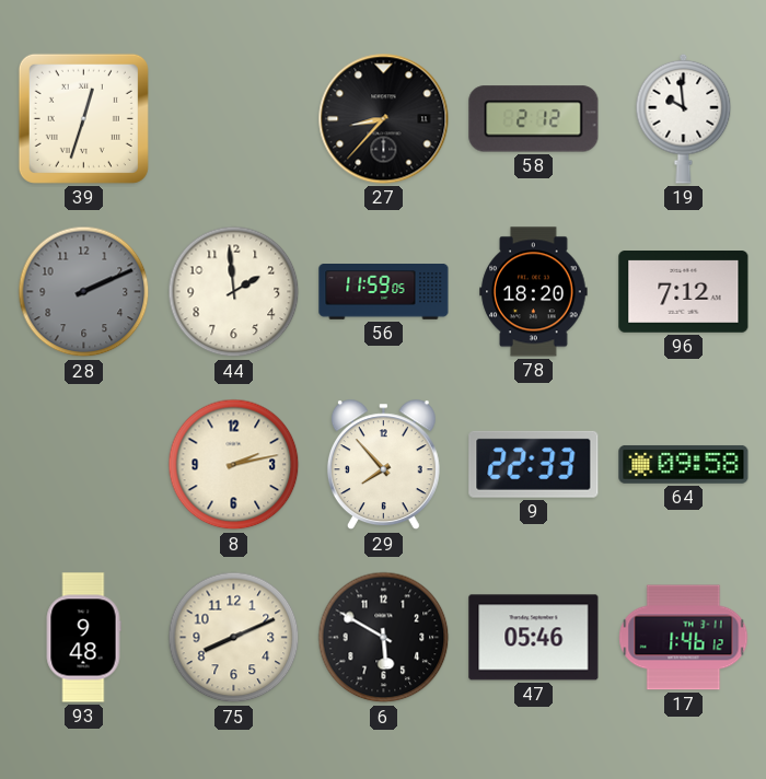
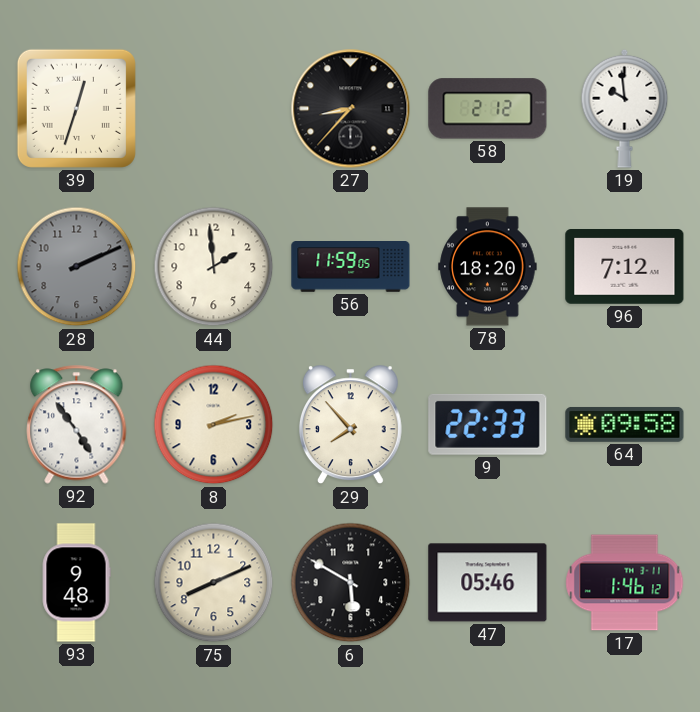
92: none -> 4:54 (77, 425)
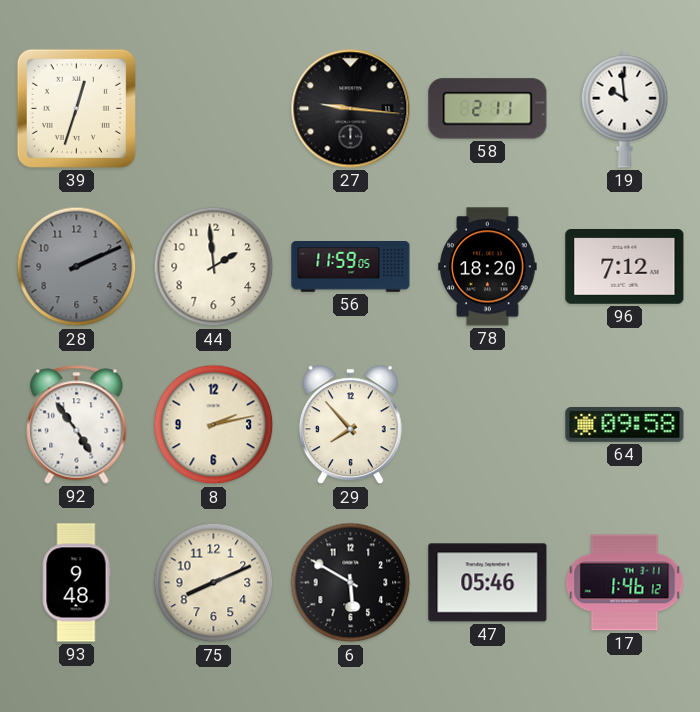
27: 8:37 -> 9:16 (351, 109)
58: 2:12 -> 2:11 (488, 109)
9: 22:33 -> none (488, 424)
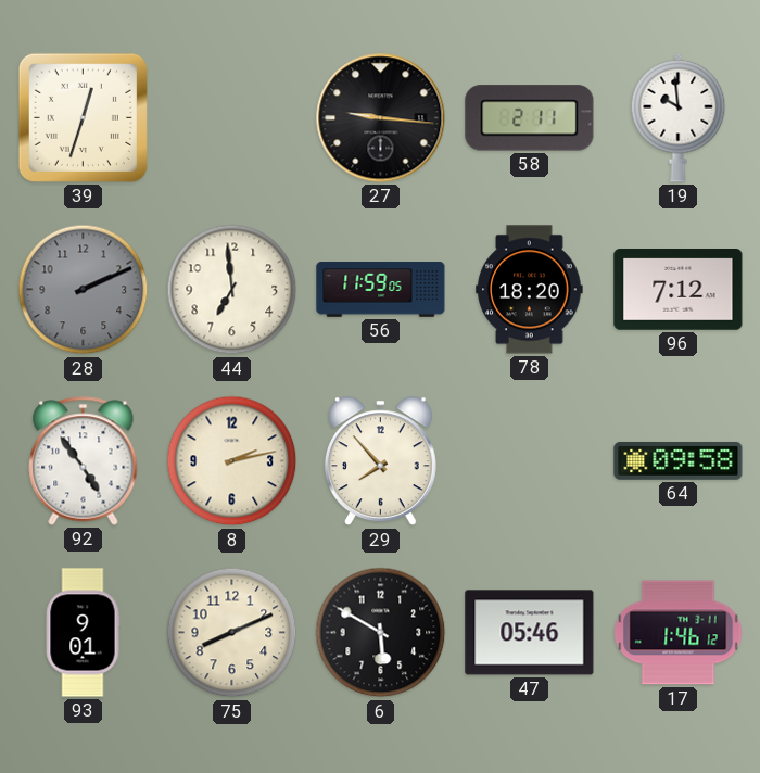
44: 1:59 -> 6:59 (232, 290)
93: 9:48 -> 9:01 (83, 633)
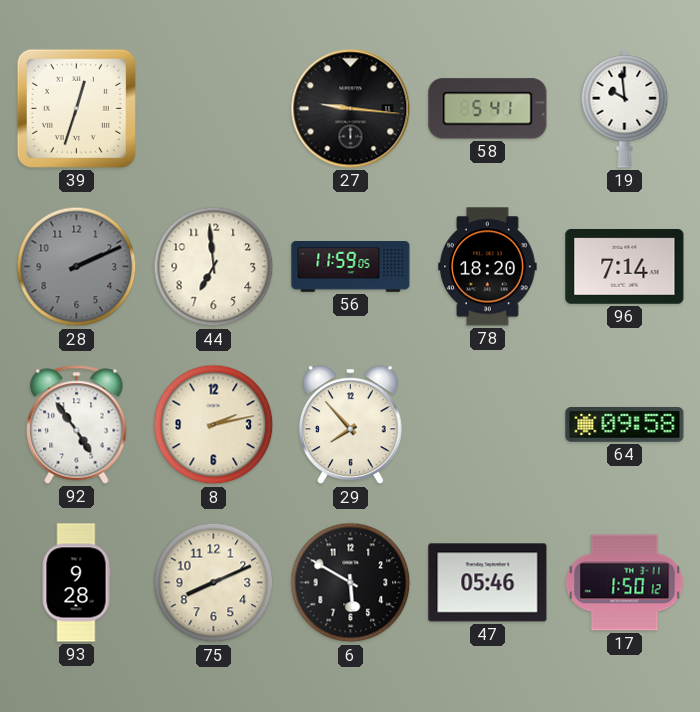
58: 2:11 -> 5:41 (488, 109)
96: 7:12 -> 7:14 (625, 267)
93: 9:01 -> 9:28 (76, 583)
17: 1:46 -> 1:50 (625, 583)
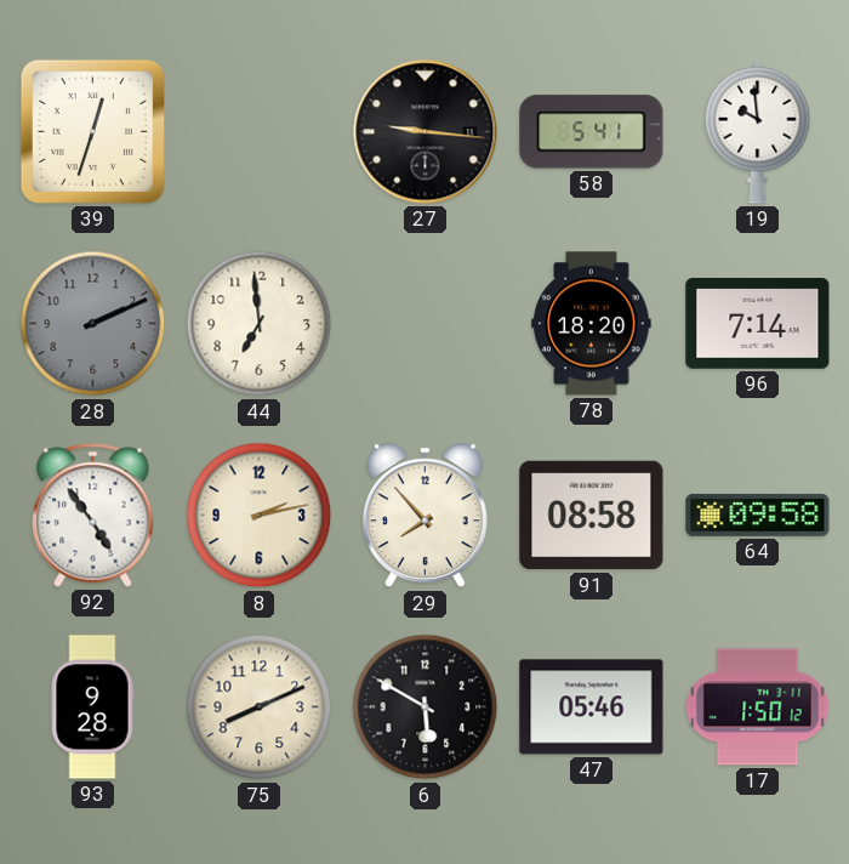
56: 11:59 -> none (351, 267)
91: none -> 08:58 (592, 516)
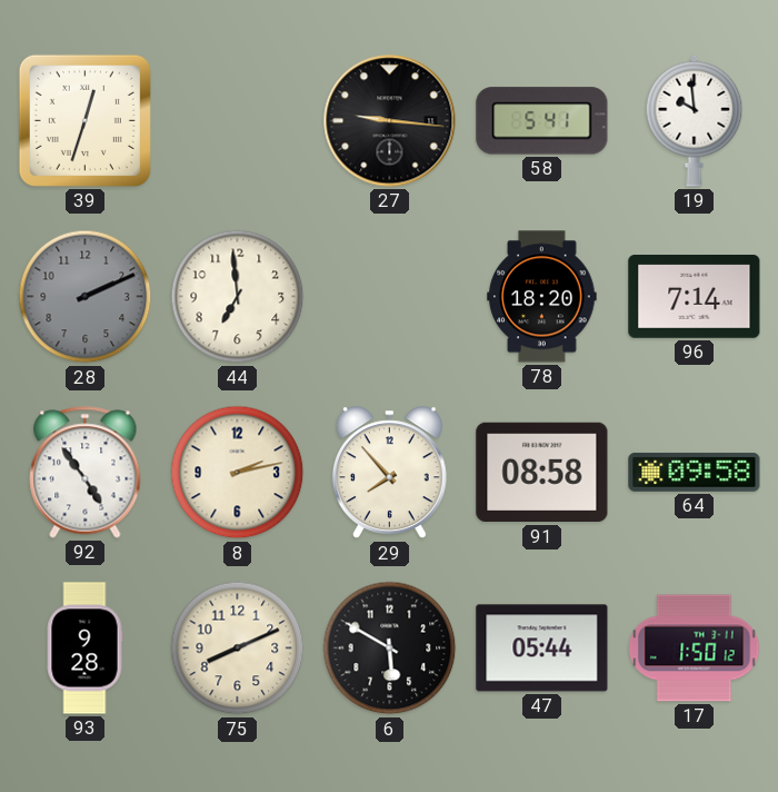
47: 05:46 -> 05:44 (542, 649)
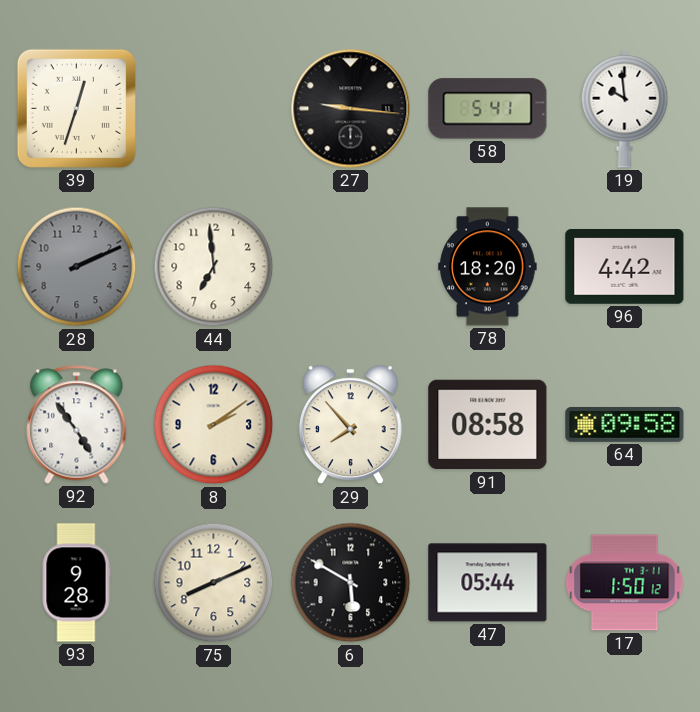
96: 7:14 -> 4:42 (625, 267)
8: 2:13 -> 2:09 (214, 425)
